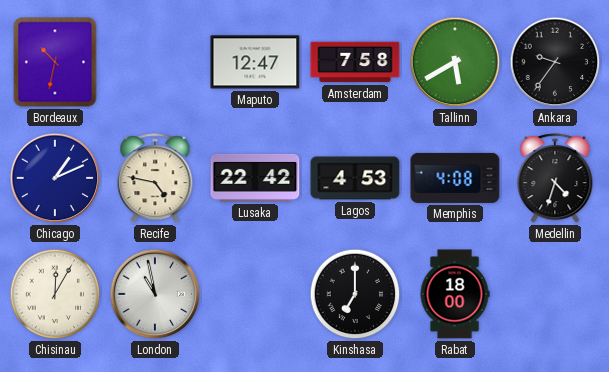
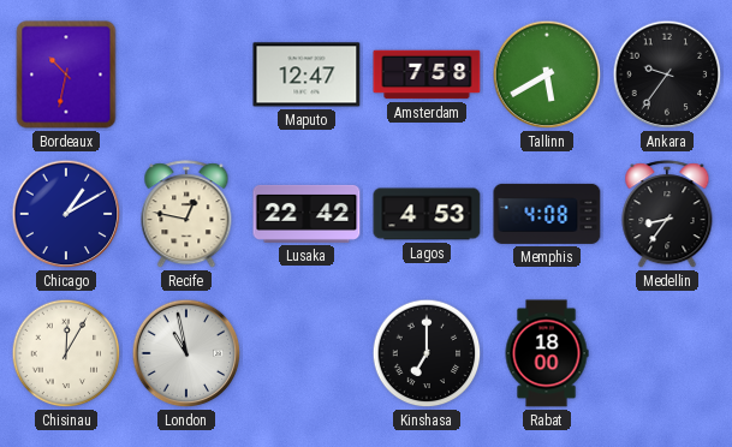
Chicago: 1:11 -> 1:10 (66, 214)
Recife: 4:47 -> 12:47 (186, 215)
Medellin: 4:33 -> 8:36 (667, 215)
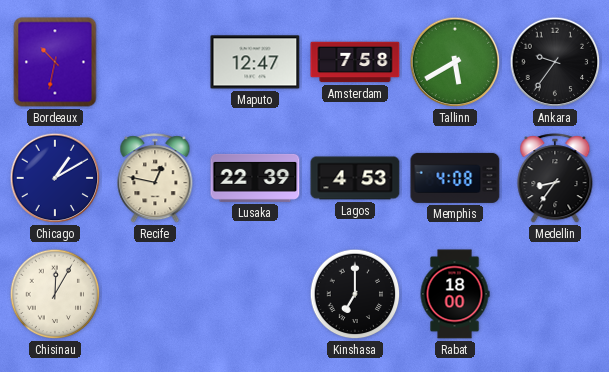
Lusaka: 22:42 -> 22:39 (255, 178)
London: 10:58 -> none (186, 353)
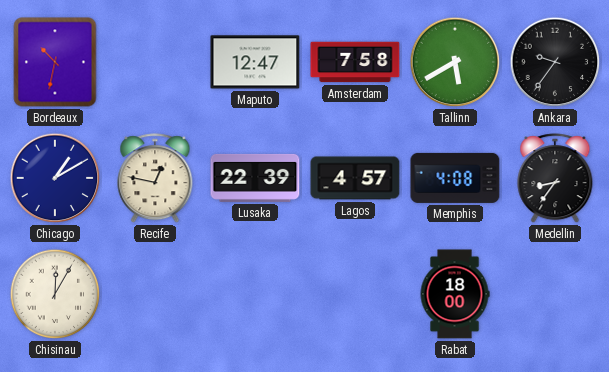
Lagos: 4:53 -> 4:57 (355, 178)
Kinshasa: 7:00 -> none (355, 294)
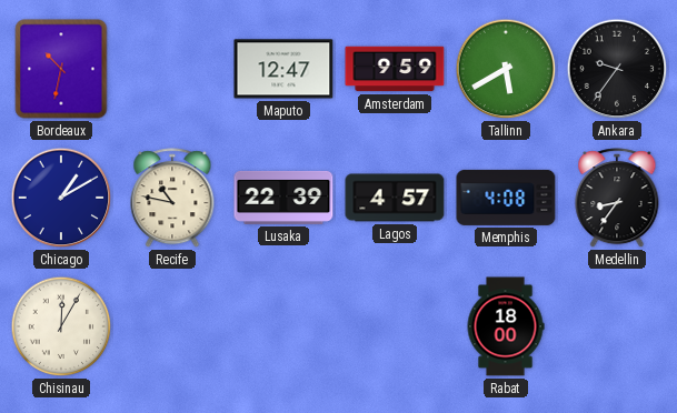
Amsterdam: 7:58 -> 9:59 (395, 69)
Recife: 12:47 -> 10:47 (172, 199)
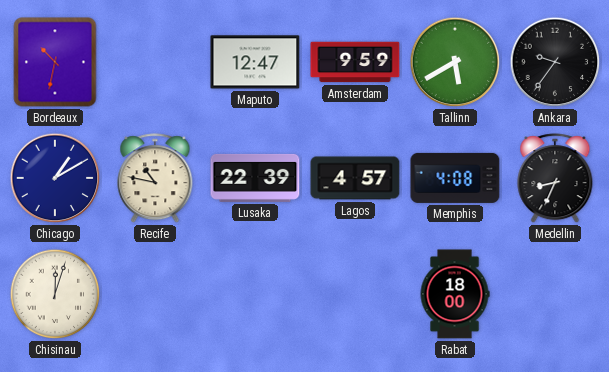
Medellin: 8:36 -> 8:34 (555, 179)
Chisinau: 12:05 -> 12:03 (55, 294)
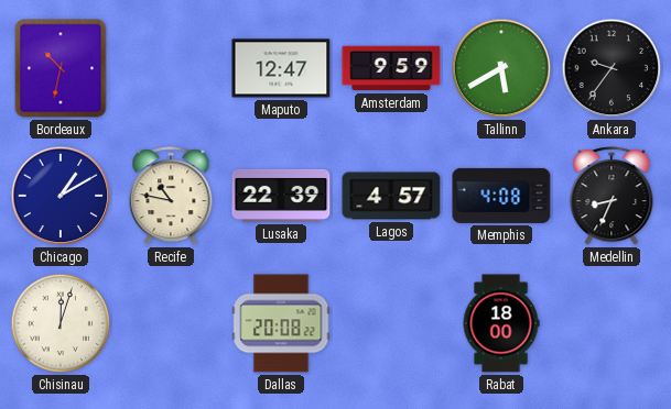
Dallas: none -> 20:08 (281, 323)
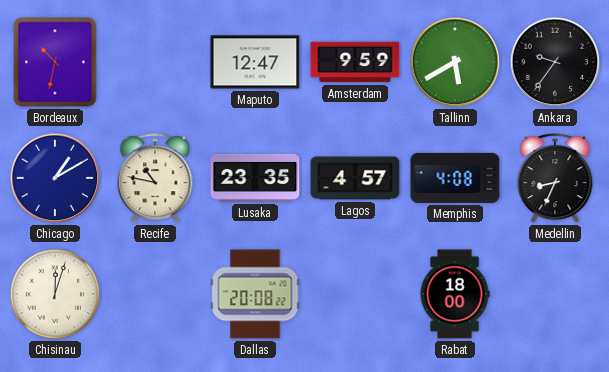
Lusaka: 22:39 -> 23:35 (255, 178)
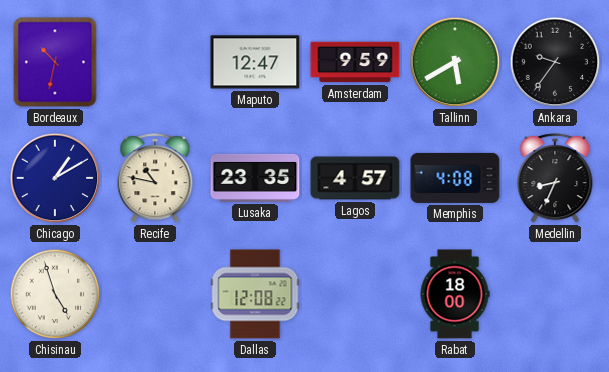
Chisinau: 12:03 -> 4:57 (55, 294)
Dallas: 20:08 -> 12:08 (255, 294)
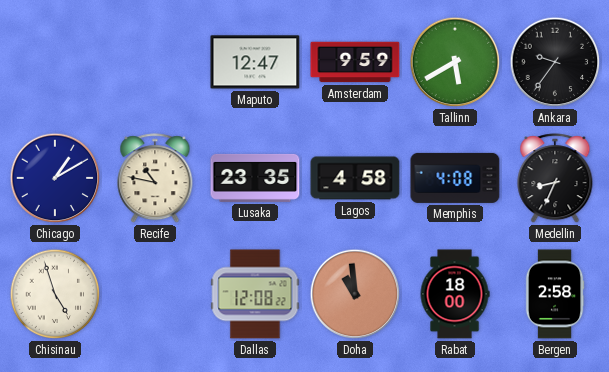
Bordeaux: 10:32 -> none (55, 62)
Lagos: 4:57 -> 4:58 (355, 178)
Doha: none -> 10:59 (355, 294)
Bergen: none -> 2:58 (555, 294)
